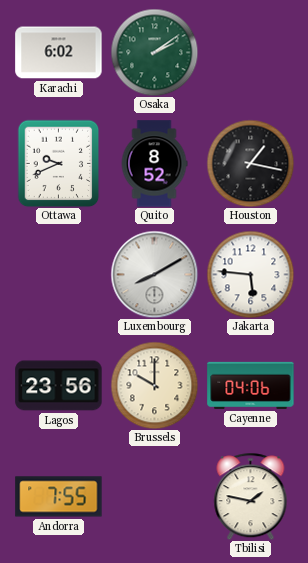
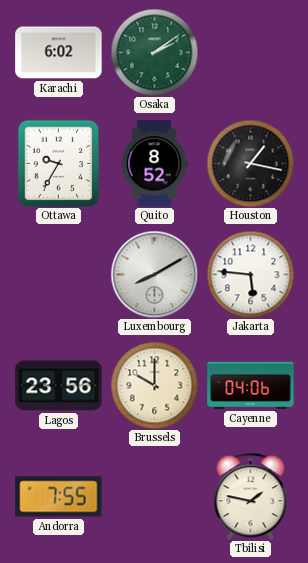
Ottawa: 9:41 -> 9:35 (59, 163)
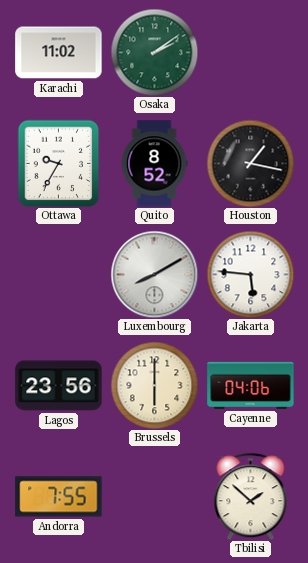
Karachi: 6:02 -> 11:02 (59, 53)
Brussels: 10:00 -> 6:00 (154, 385)
Tbilisi: 1:47 -> 1:52 (251, 496)
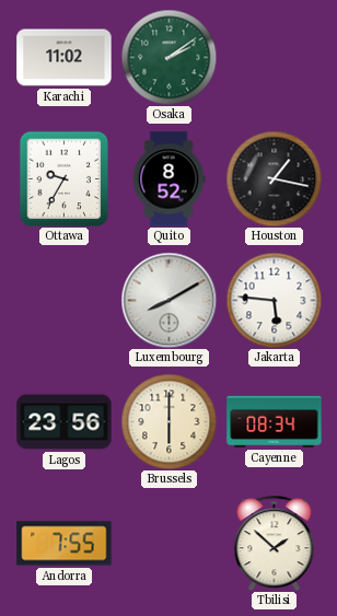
Cayenne: 04:06 -> 08:34 (275, 421)
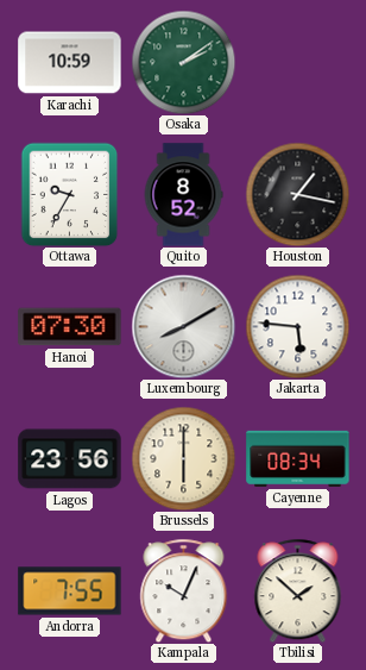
Karachi: 11:02 -> 10:59 (70, 63)
Hanoi: none -> 07:30 (70, 327)
Kampala: none -> 10:04 (184, 590)
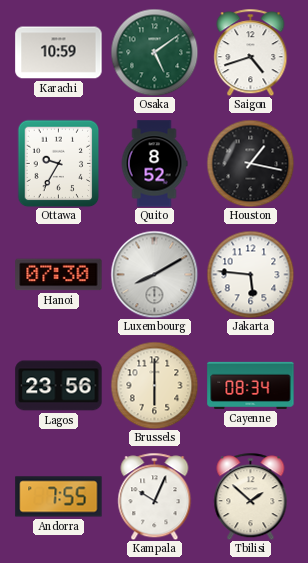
Osaka: 2:09 -> 5:09 (154, 52)
Saigon: none -> 4:42 (251, 52)
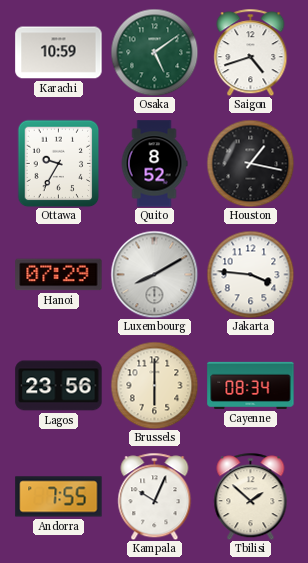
Hanoi: 07:30 -> 07:29 (59, 275)
Jakarta: 5:46 -> 3:46 (250, 274)
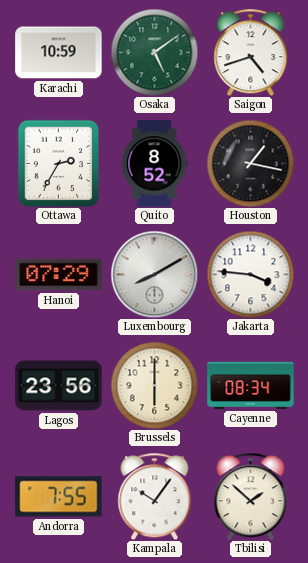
Ottawa: 9:35 -> 2:35 (59, 163)
Kampala: 10:04 -> 10:06 (155, 496)
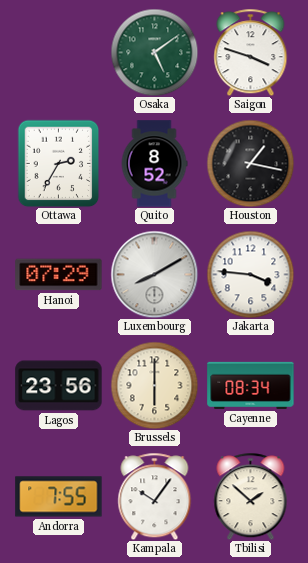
Karachi: 10:59 -> none (59, 53)
Saigon: 4:42 -> 3:48 (251, 52)
